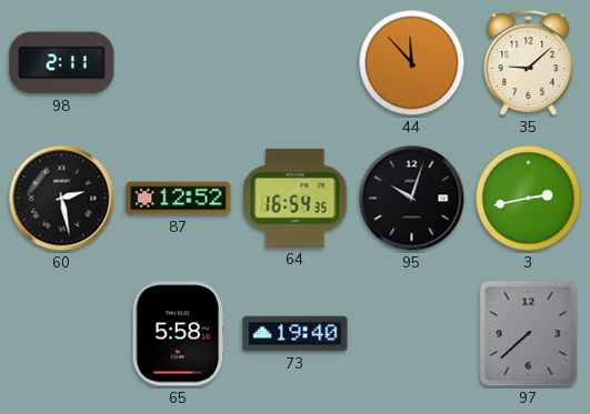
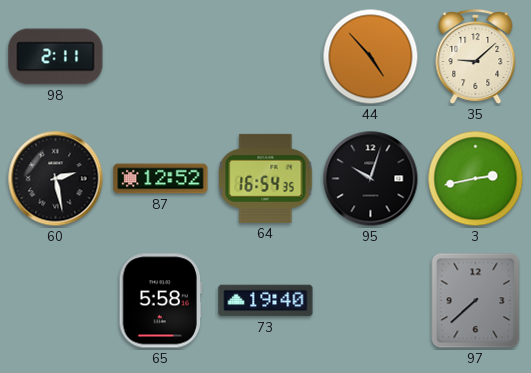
44: 11:53 -> 4:53 (371, 57)
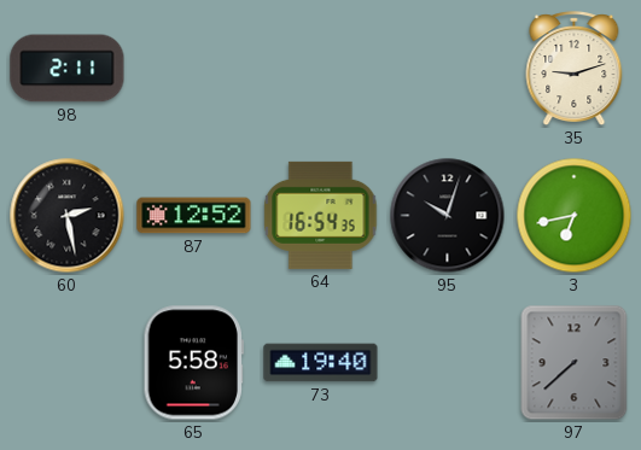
44: 4:53 -> none (371, 57)
35: 9:08 -> 9:12 (575, 69)
3: 2:43 -> 6:43 (575, 216)
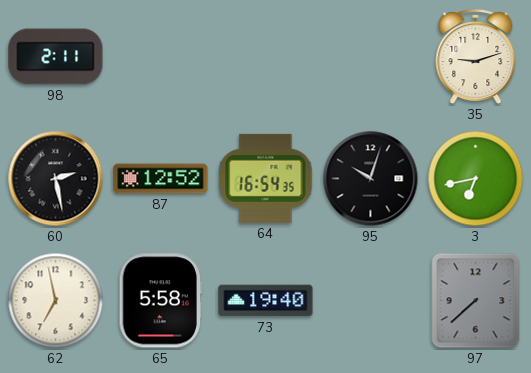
62: none -> 6:58 (56, 301)
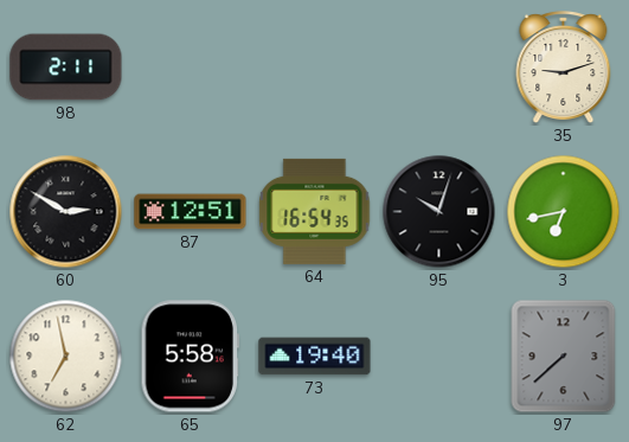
60: 2:28 -> 2:50 (66, 212)
87: 12:52 -> 12:51 (191, 212)
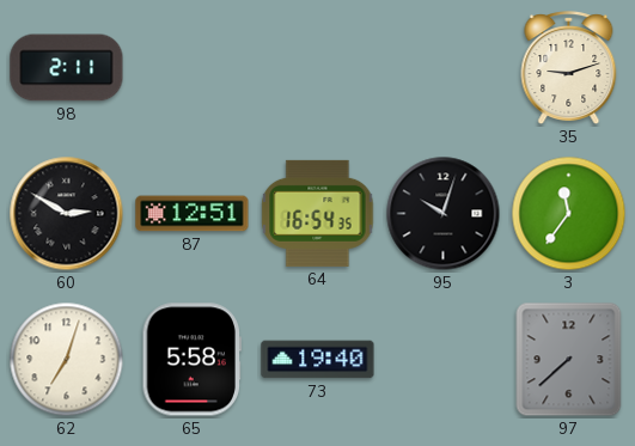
3: 6:43 -> 11:36 (569, 214)
62: 6:58 -> 7:03 (67, 360)
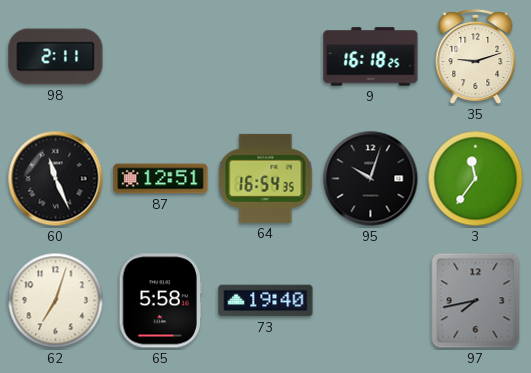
9: none -> 16:18 (371, 57)
60: 2:50 -> 11:26 (56, 179)
97: 7:38 -> 7:43 (476, 301)
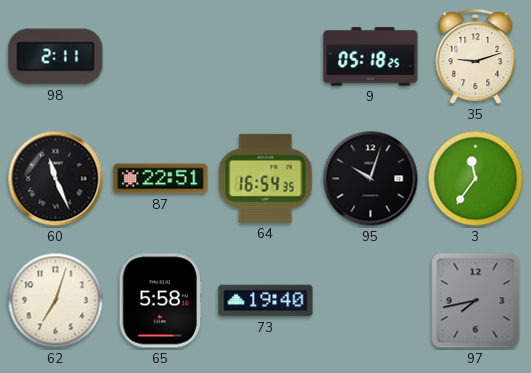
9: 16:18 -> 05:18 (371, 57)
87: 12:51 -> 22:51 (161, 179)
